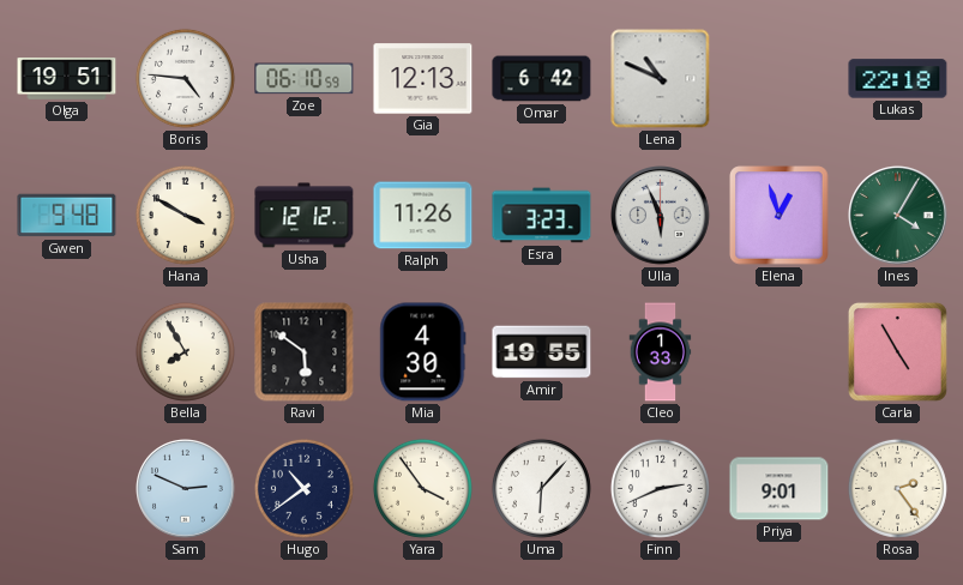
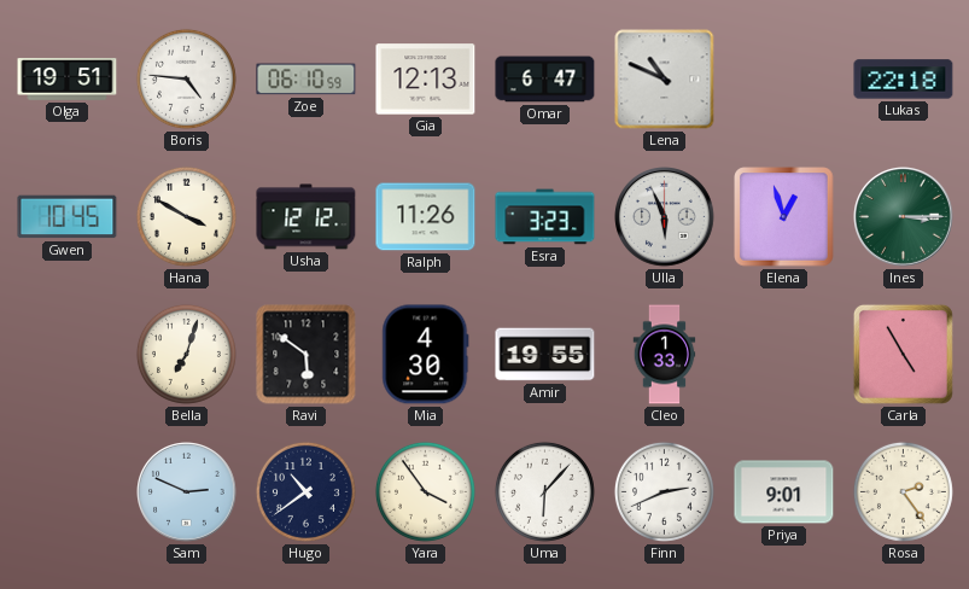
Omar: 6:42 -> 6:47 (545, 80)
Gwen: 9:48 -> 10:45 (68, 217)
Ines: 4:05 -> 3:15 (904, 217)
Bella: 7:55 -> 7:03 (186, 354)
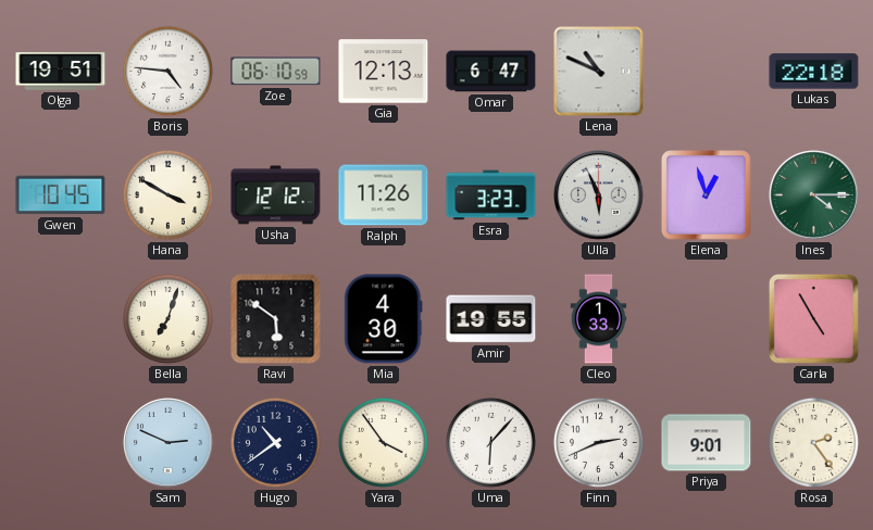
Ines: 3:15 -> 4:15 (814, 195)
